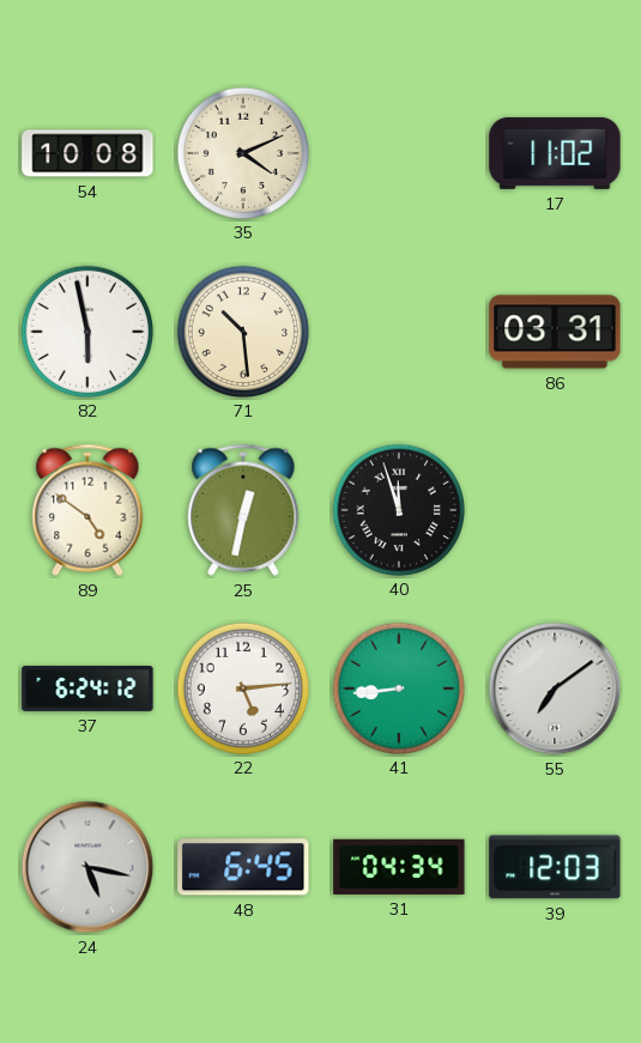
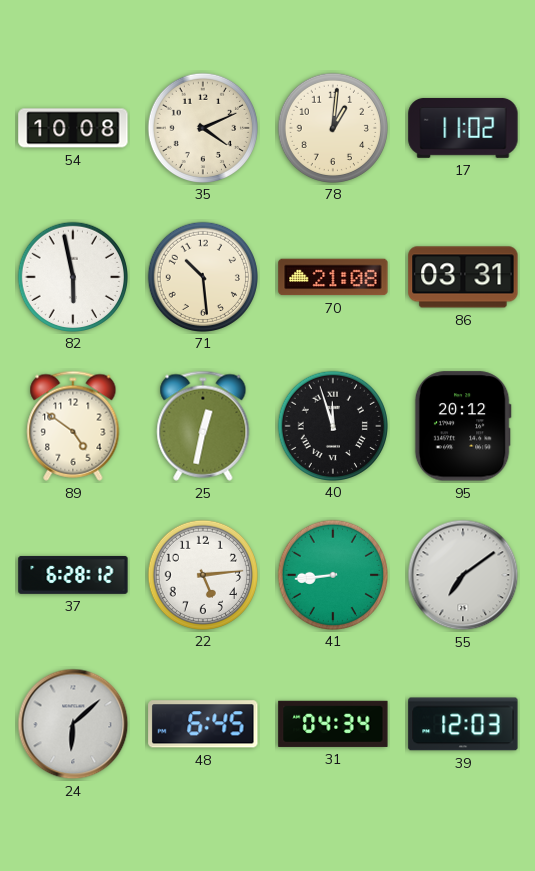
78: none -> 1:01 (332, 127)
70: none -> 21:08 (333, 277)
95: none -> 20:12 (463, 426)
37: 6:24 -> 6:28 (73, 575)
24: 5:17 -> 6:08 (73, 724)
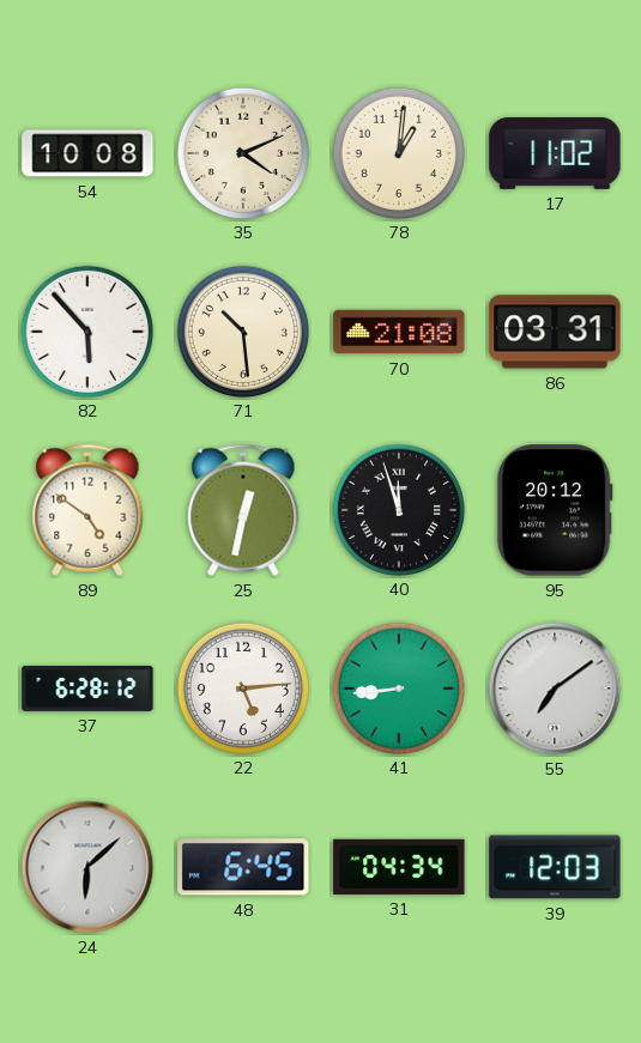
82: 5:58 -> 5:53 (86, 331)
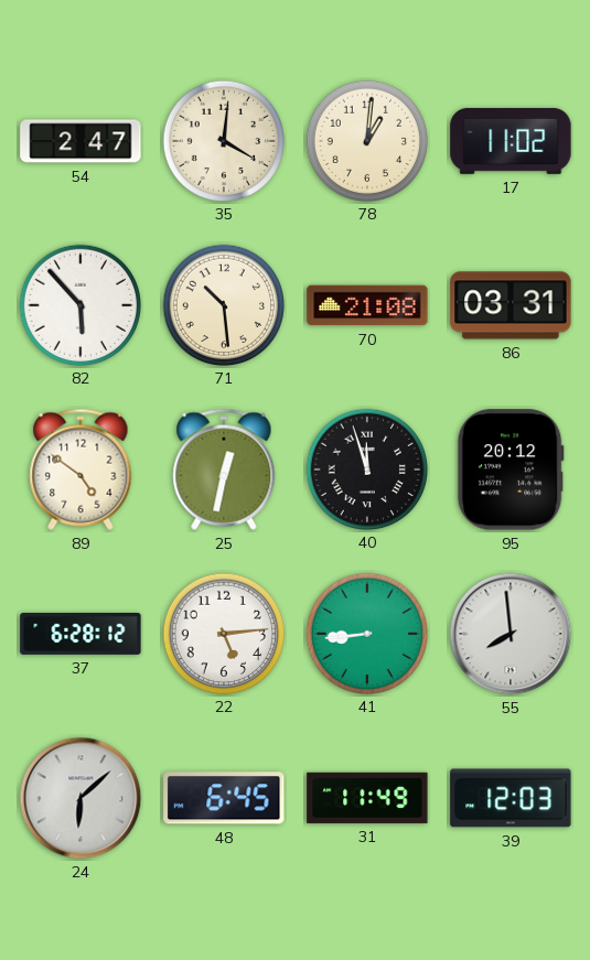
54: 10:08 -> 2:47 (81, 141)
35: 4:11 -> 4:01 (223, 140)
55: 7:09 -> 7:59 (511, 634)
31: 04:34 -> 11:49 (367, 798)
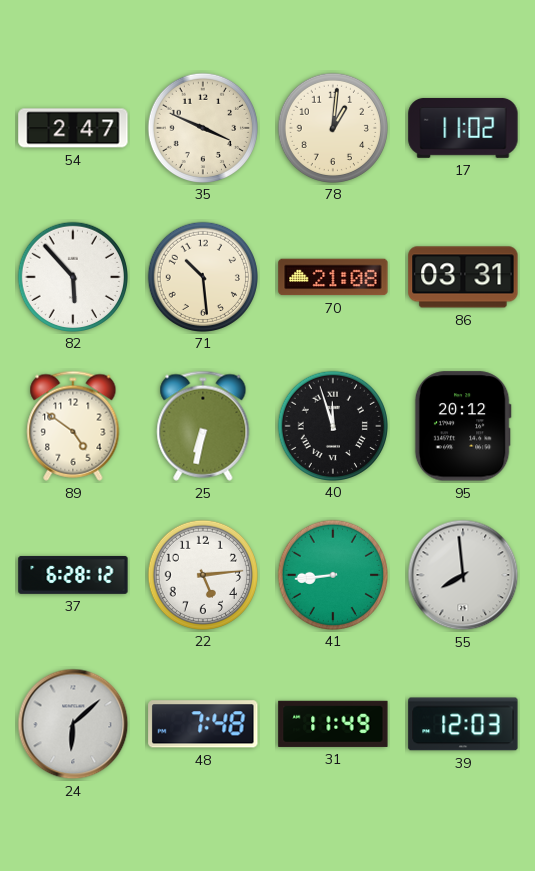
35: 4:01 -> 3:49 (202, 127)
25: 12:32 -> 6:32 (203, 426)
48: 6:45 -> 7:48 (203, 724)
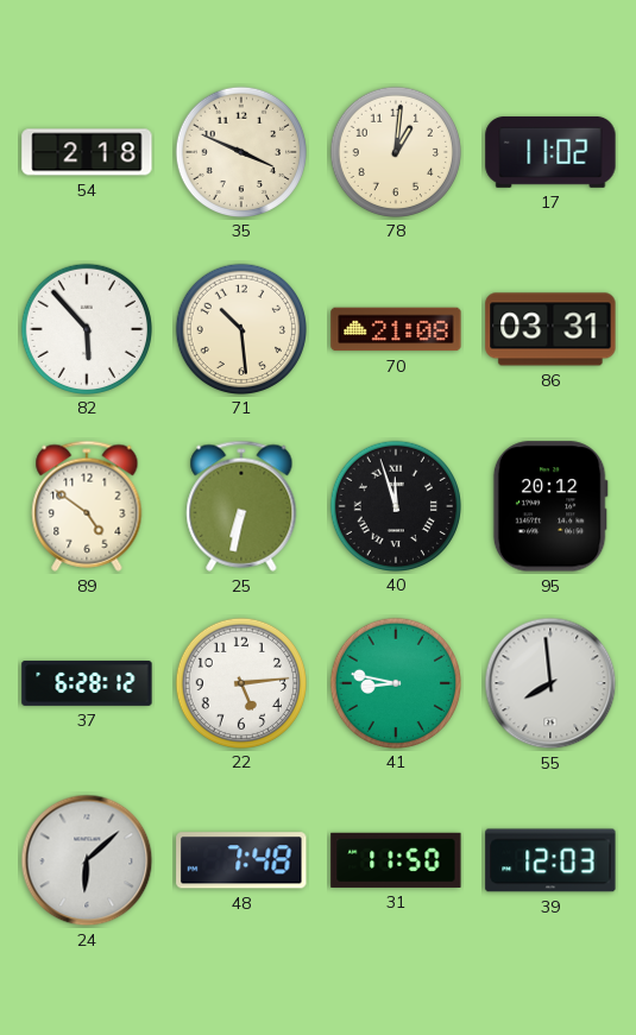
54: 2:47 -> 2:18 (87, 152)
41: 8:44 -> 8:47 (395, 682)
31: 11:49 -> 11:50 (396, 860)
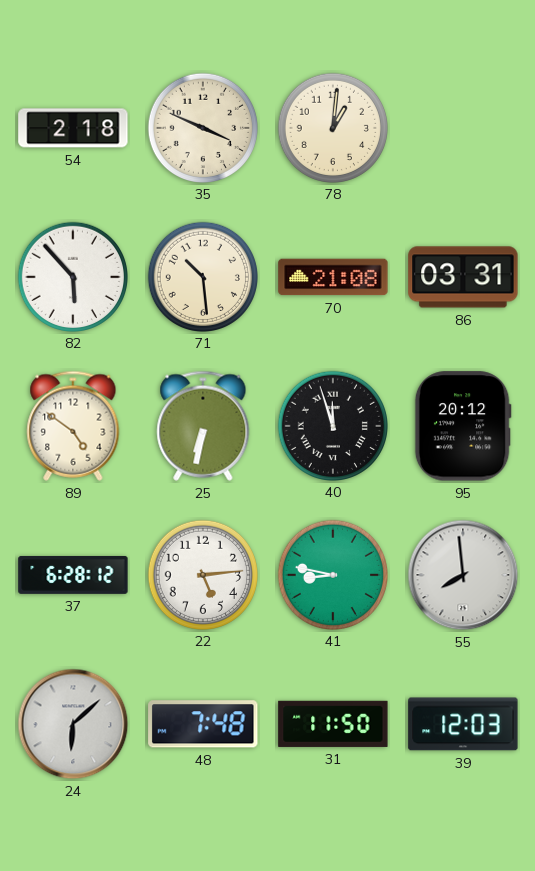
17: 11:02 -> none (550, 152)
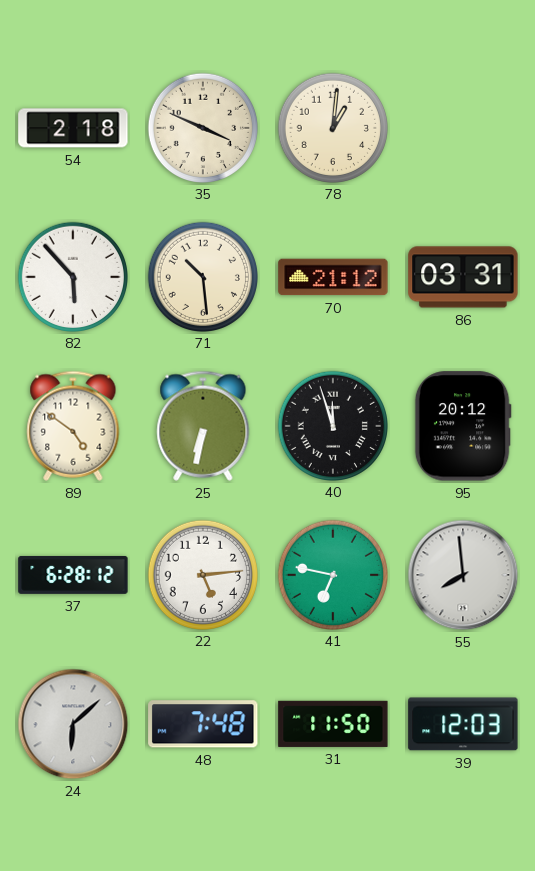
70: 21:08 -> 21:12 (333, 277)
41: 8:47 -> 6:47 (332, 574)
